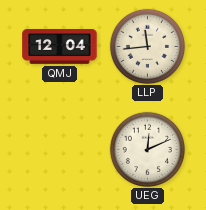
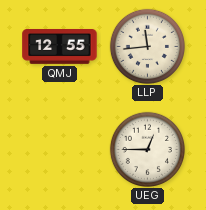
QMJ: 12:04 -> 12:55 (60, 47)
UEG: 12:11 -> 12:45 (147, 149)
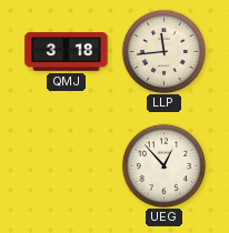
QMJ: 12:55 -> 3:18 (67, 52)
UEG: 12:45 -> 12:53 (163, 165)
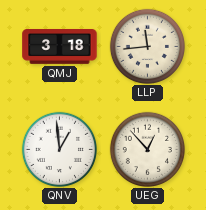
QNV: none -> 12:59 (59, 149)
